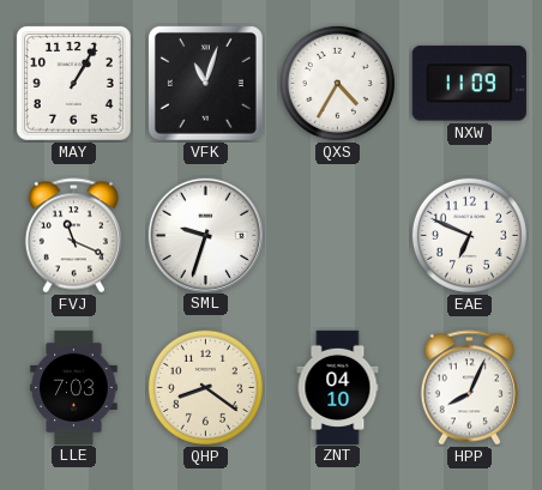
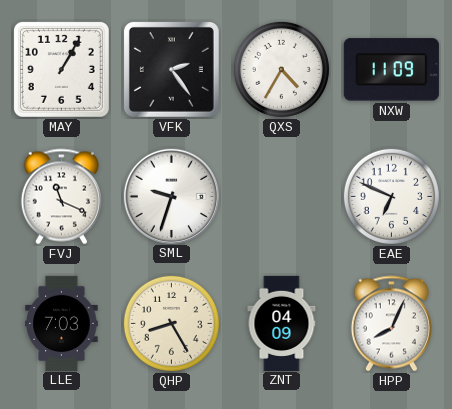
VFK: 11:03 -> 2:24 (171, 69)
QHP: 8:21 -> 8:25 (171, 323)
ZNT: 04:10 -> 04:09 (282, 323)
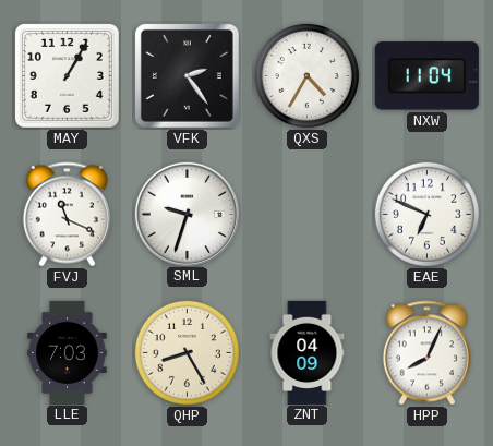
NXW: 11:09 -> 11:04 (426, 76)
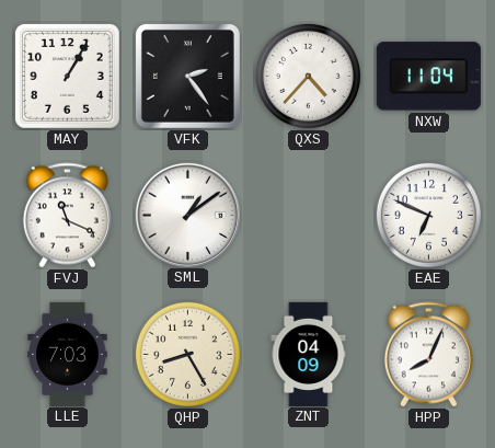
QXS: 4:35 -> 4:37 (308, 76)
SML: 9:33 -> 1:09 (187, 215)
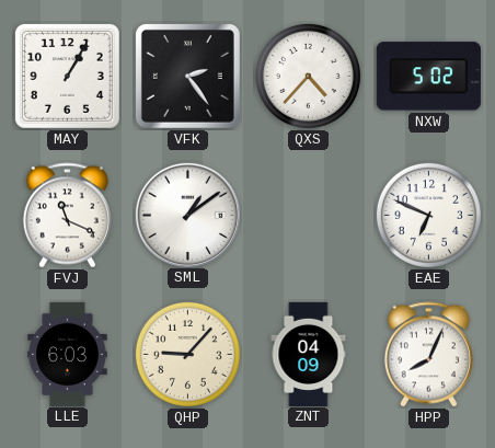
NXW: 11:04 -> 5:02 (428, 77)
LLE: 7:03 -> 6:03 (68, 354)
QHP: 8:25 -> 9:07 (187, 354)
